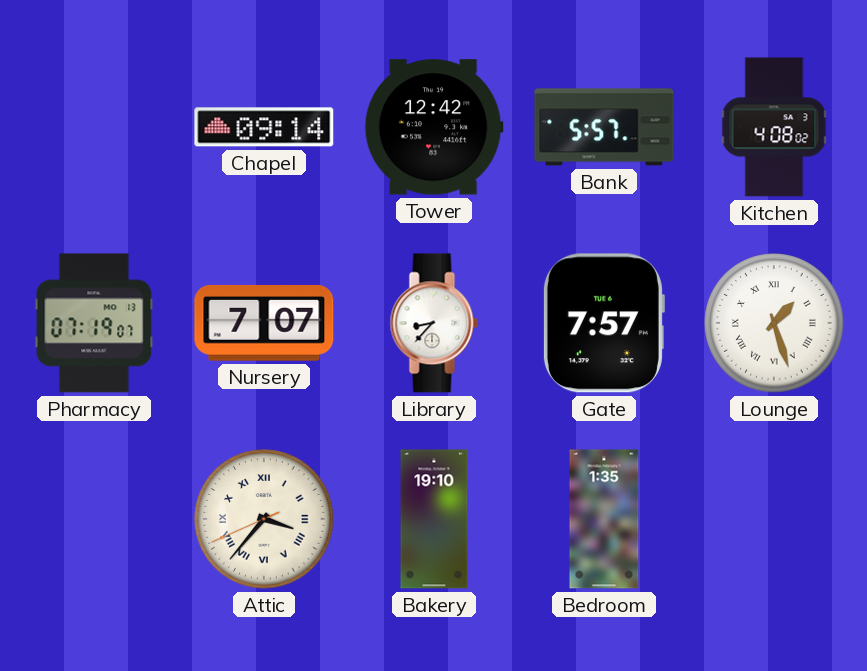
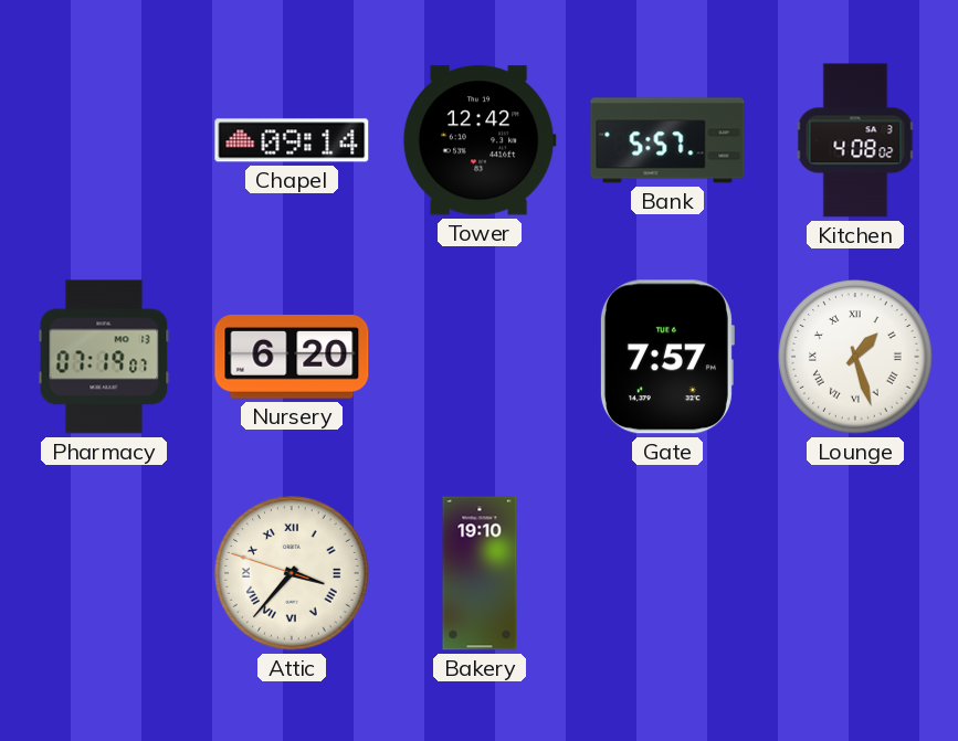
Nursery: 7:07 -> 6:20 (292, 357)
Library: 8:37 -> none (434, 323)
Attic: 3:36:41 -> 3:36:48 (292, 573)
Bedroom: 1:35 -> none (604, 519)
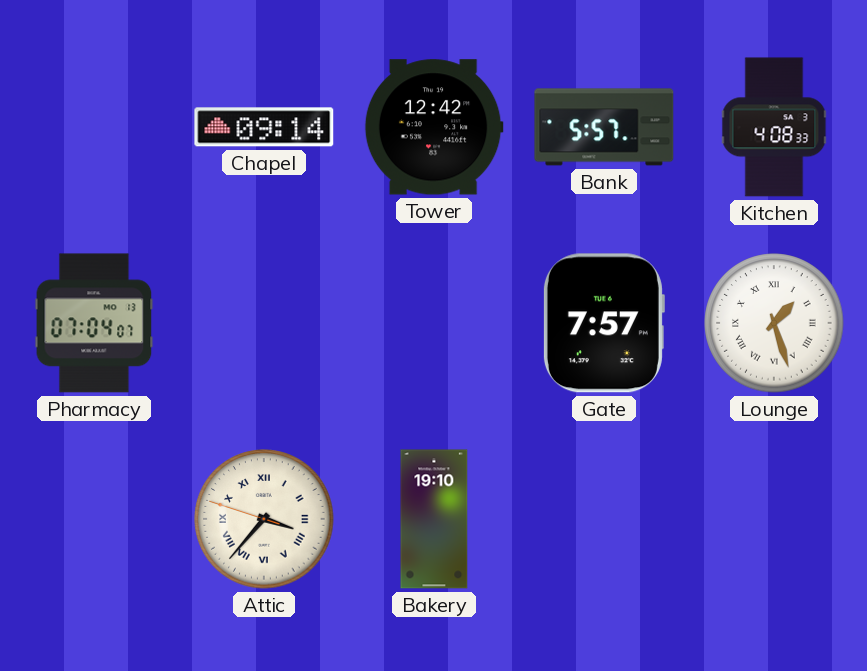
Kitchen: 4:08:02 -> 4:08:33 (774, 127)
Pharmacy: 07:19 -> 07:04 (94, 323)
Nursery: 6:20 -> none (292, 357)
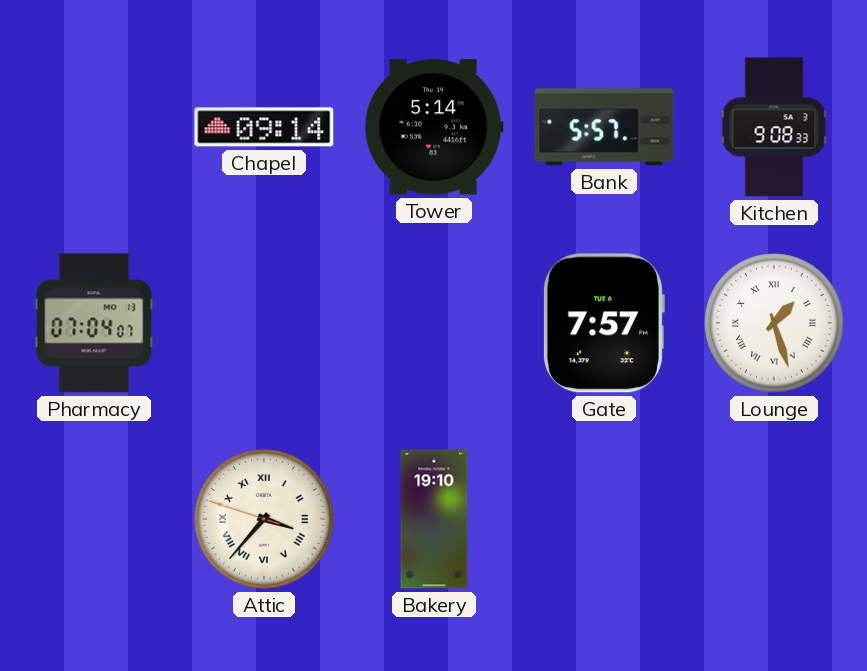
Tower: 12:42 -> 5:14 (434, 127)
Kitchen: 4:08 -> 9:08 (774, 127)
